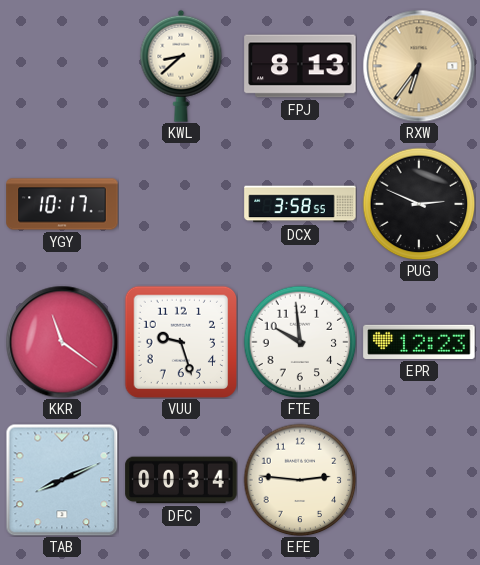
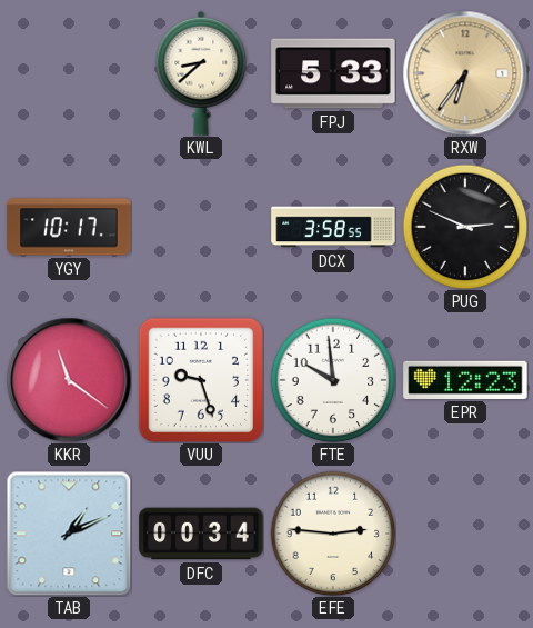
FPJ: 8:13 -> 5:33 (333, 73)
TAB: 8:11 -> 1:11 (69, 534)
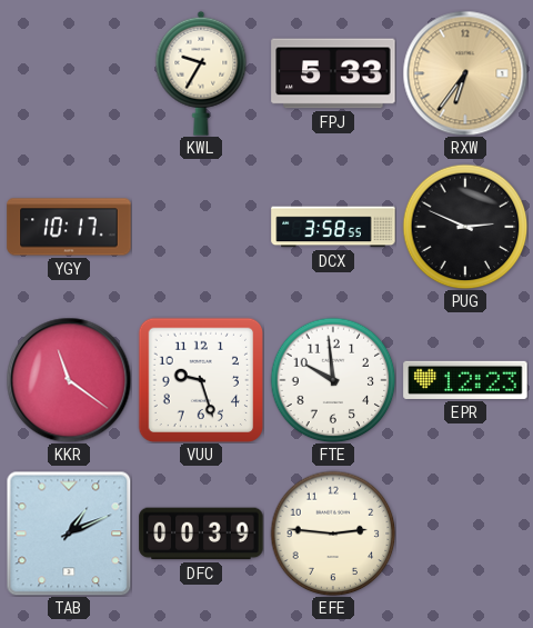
KWL: 8:38 -> 9:35 (201, 73)
DFC: 00:34 -> 00:39 (201, 534)
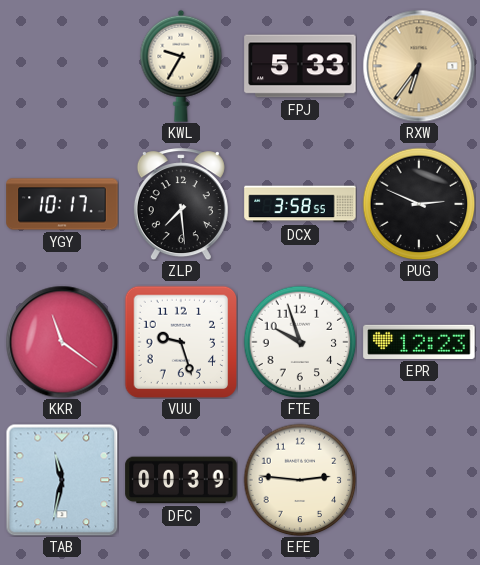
ZLP: none -> 7:29 (181, 204)
FTE: 9:59 -> 9:57 (300, 342)
TAB: 1:11 -> 11:32 (62, 480)
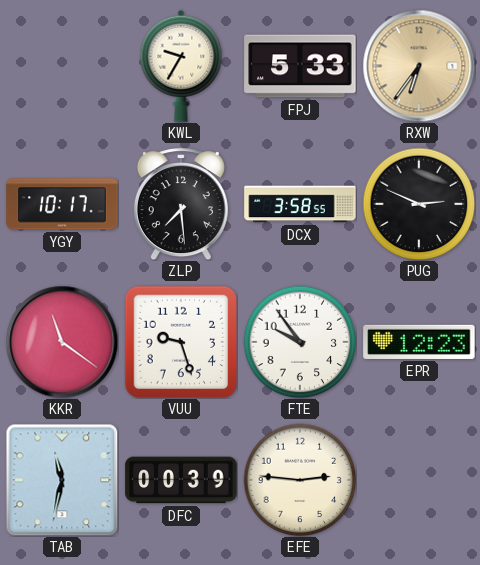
FTE: 9:57 -> 9:54 (300, 342)
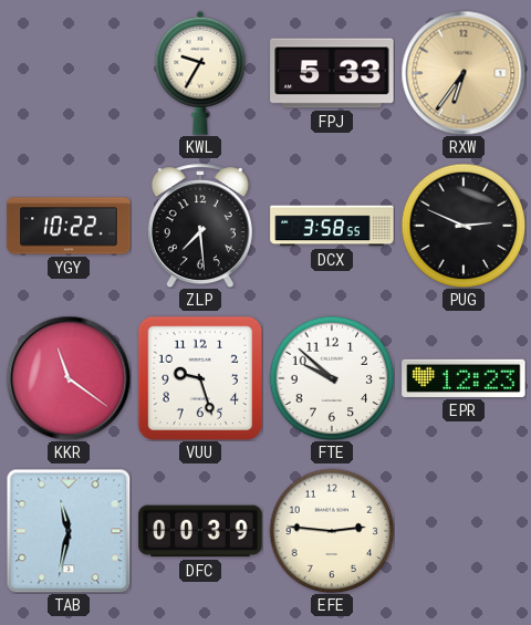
YGY: 10:17 -> 10:22 (69, 226)
FTE: 9:54 -> 9:52 (332, 378)
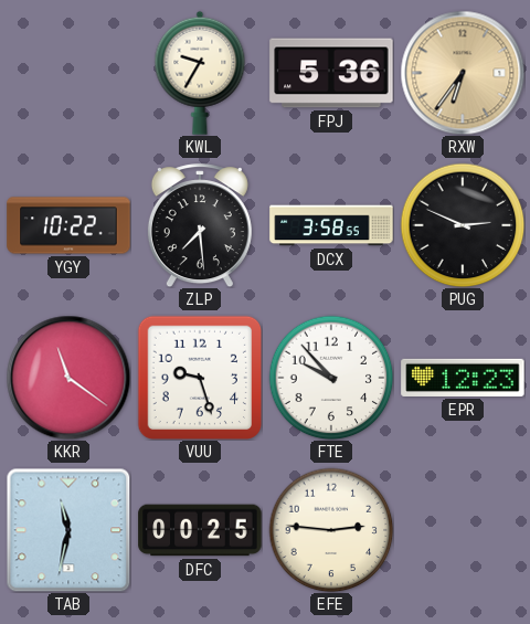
FPJ: 5:33 -> 5:36 (331, 73)
FTE: 9:52 -> 9:53 (331, 378)
DFC: 00:39 -> 00:25 (200, 530)
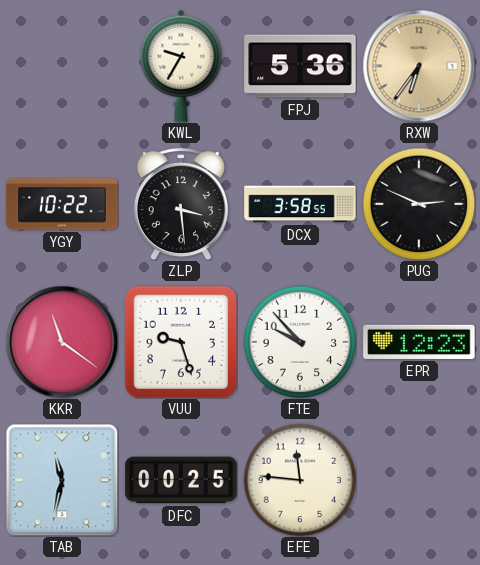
ZLP: 7:29 -> 3:29 (181, 204)
EFE: 2:46 -> 11:46 (300, 480)
